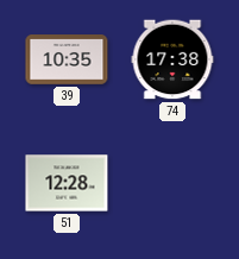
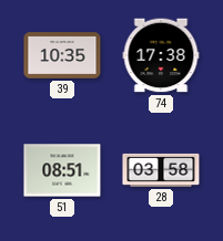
51: 12:28 -> 08:51 (62, 170)
28: none -> 03:58 (161, 170)
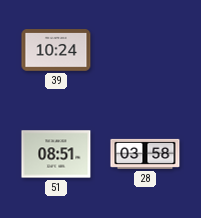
39: 10:35 -> 10:24 (56, 50)
74: 17:38 -> none (161, 55)
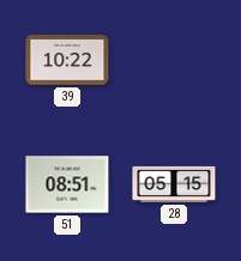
39: 10:24 -> 10:22 (67, 60)
28: 03:58 -> 05:15 (174, 184)
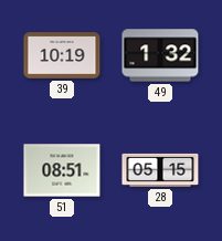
39: 10:22 -> 10:19 (62, 55)
49: none -> 1:32 (160, 55)
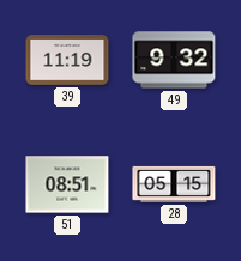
39: 10:19 -> 11:19 (67, 60)
49: 1:32 -> 9:32 (174, 60)
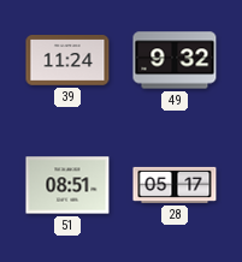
39: 11:19 -> 11:24 (67, 60)
28: 05:15 -> 05:17 (175, 185)
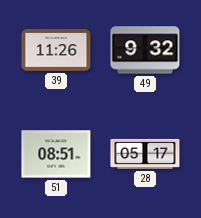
39: 11:24 -> 11:26 (56, 50)
